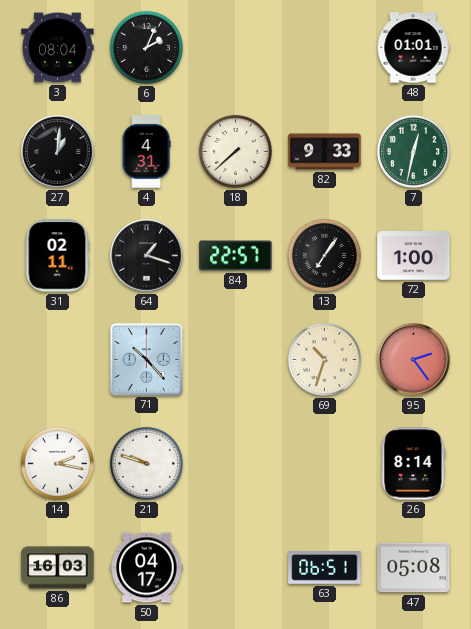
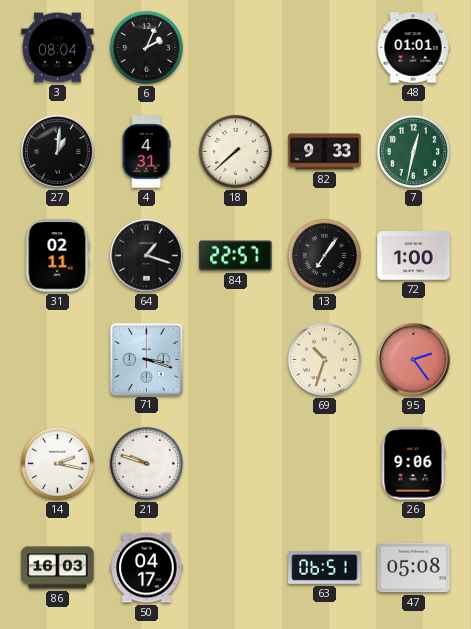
71: 10:23 -> 3:18 (146, 359)
26: 8:14 -> 9:06 (414, 464)
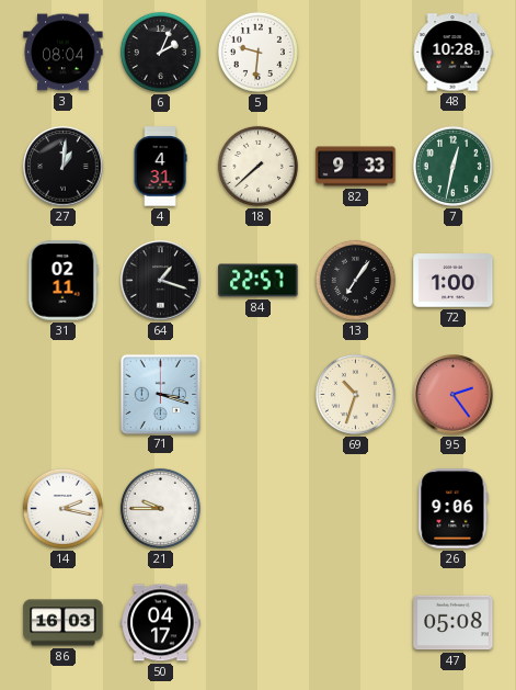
5: none -> 9:31 (257, 52)
48: 01:01 -> 10:28 (452, 53)
21: 9:48 -> 9:45 (160, 508)
63: 06:51 -> none (325, 568)
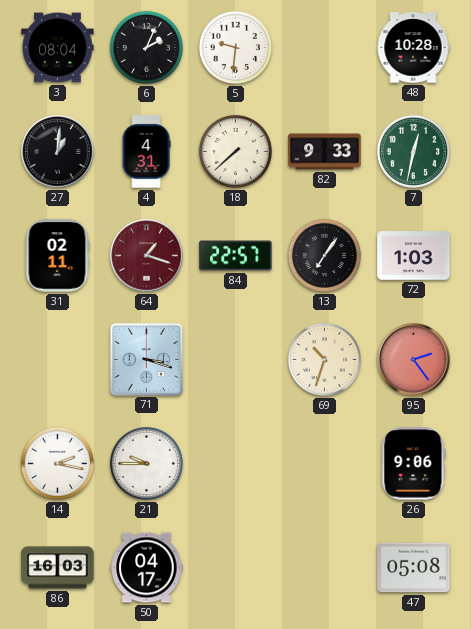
64 dial: black -> burgundy (147, 256)
72: 1:00 -> 1:03 (414, 256)
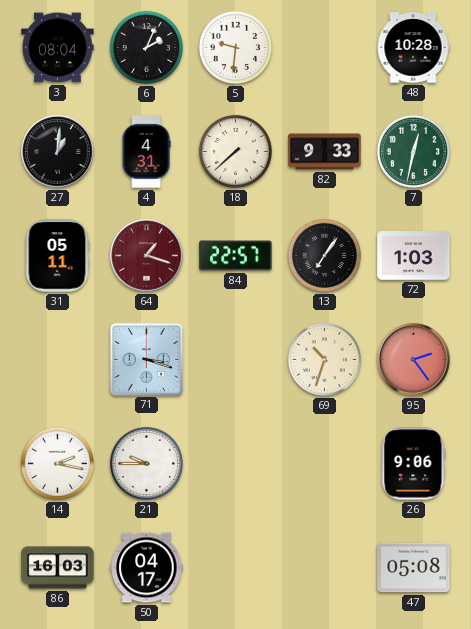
31: 02:11 -> 05:11 (57, 256)
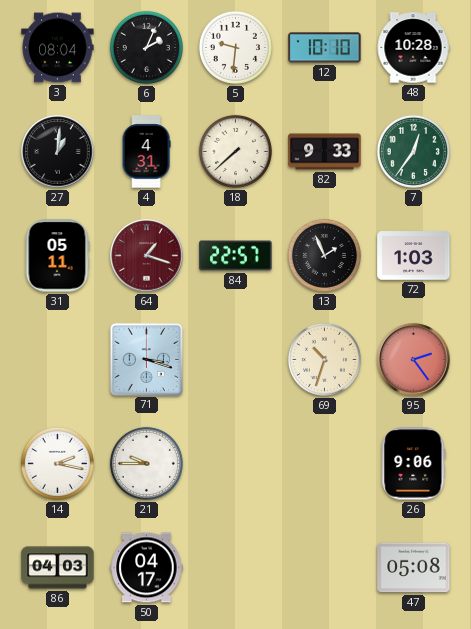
12: none -> 10:10 (325, 48)
7: 12:32 -> 12:36 (413, 151)
13: 7:06 -> 1:56 (324, 255)
86: 16:03 -> 04:03 (58, 568)
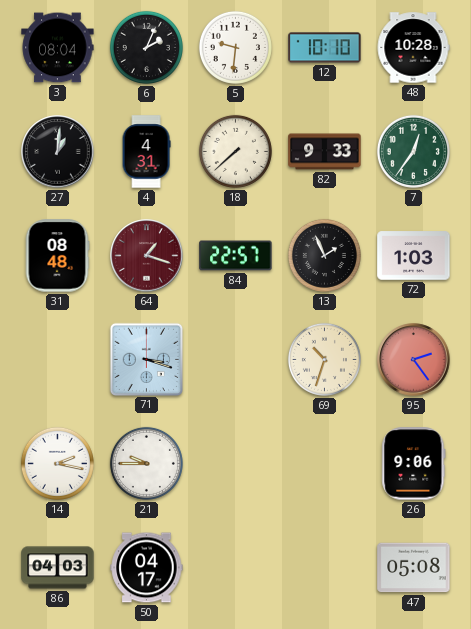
31: 05:11 -> 08:48 (57, 256)
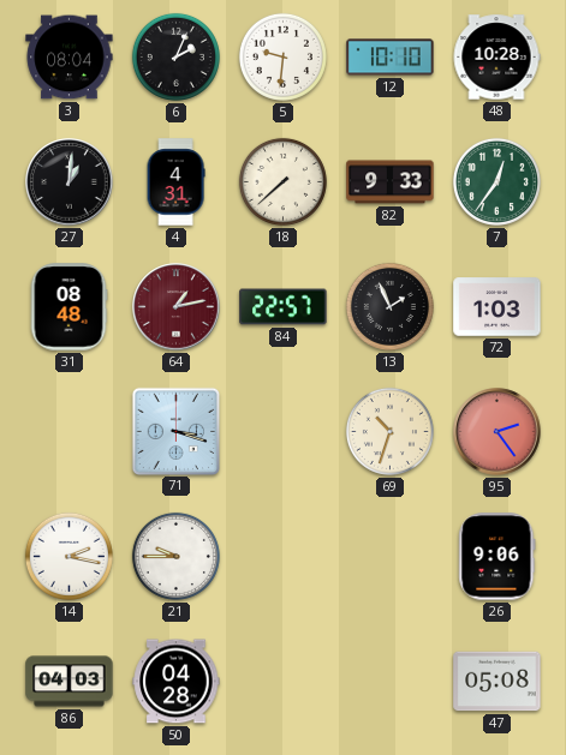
64: 1:18 -> 1:13 (177, 307)
50: 04:17 -> 04:28 (177, 682)
